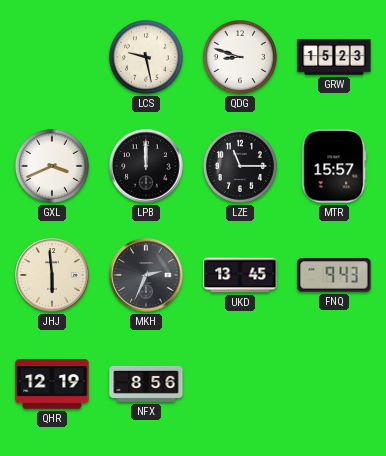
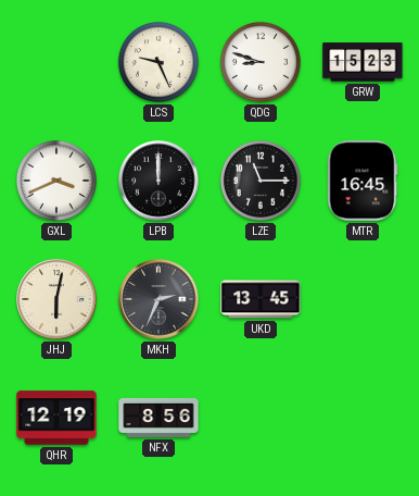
LCS: 9:28 -> 9:26 (158, 62)
MTR: 15:57 -> 16:45 (363, 181)
JHJ: 5:59 -> 6:02 (56, 299)
FNQ: 9:43 -> none (334, 275)
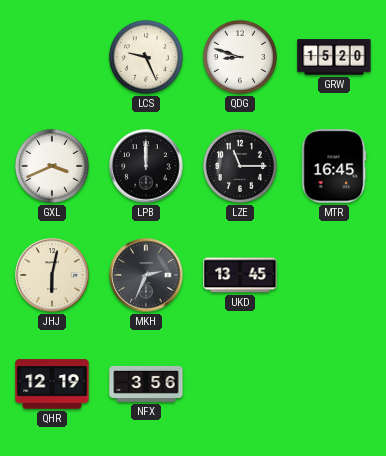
GRW: 15:23 -> 15:20 (334, 57)
NFX: 8:56 -> 3:56 (146, 384)
